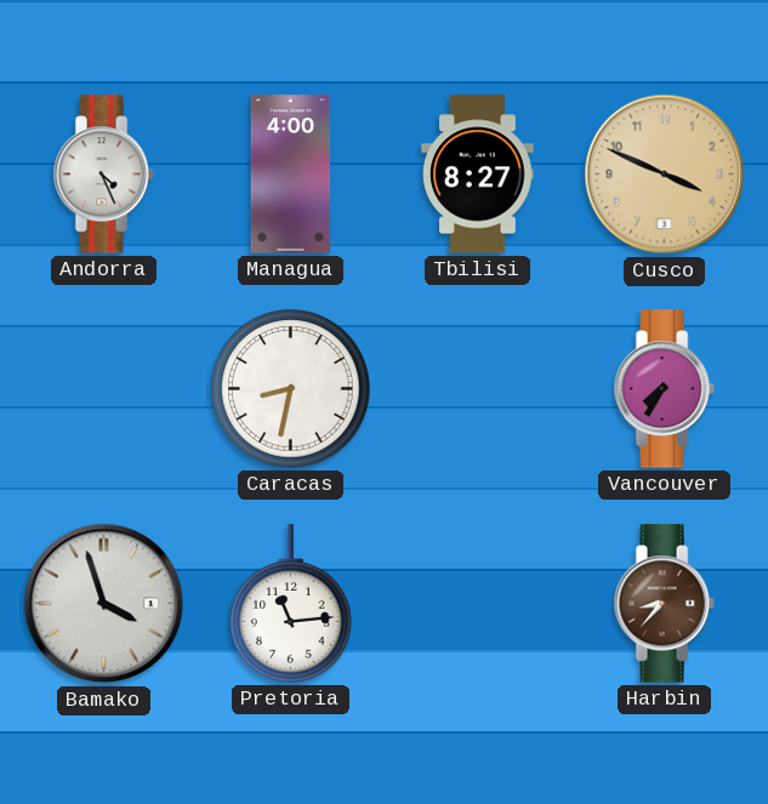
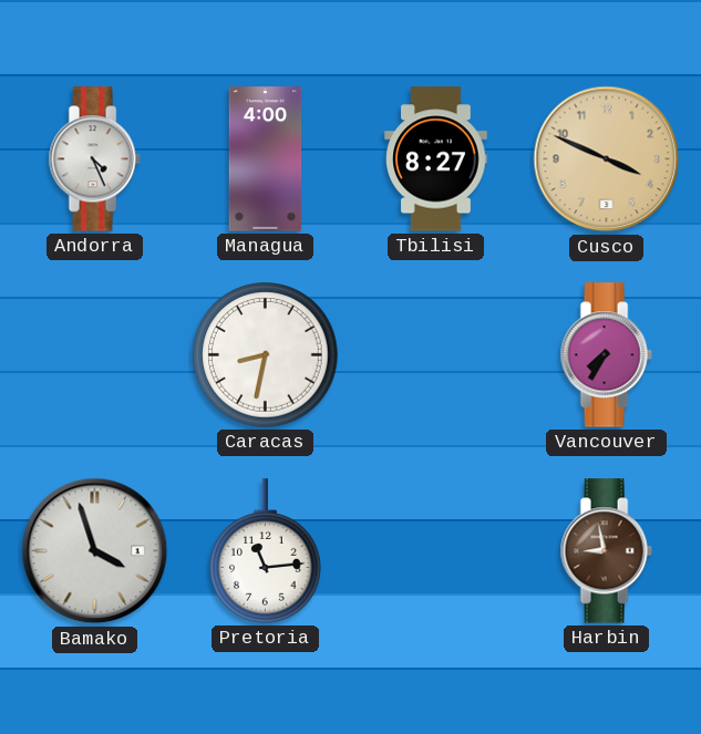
Harbin: 8:37 -> 8:58 (606, 551)
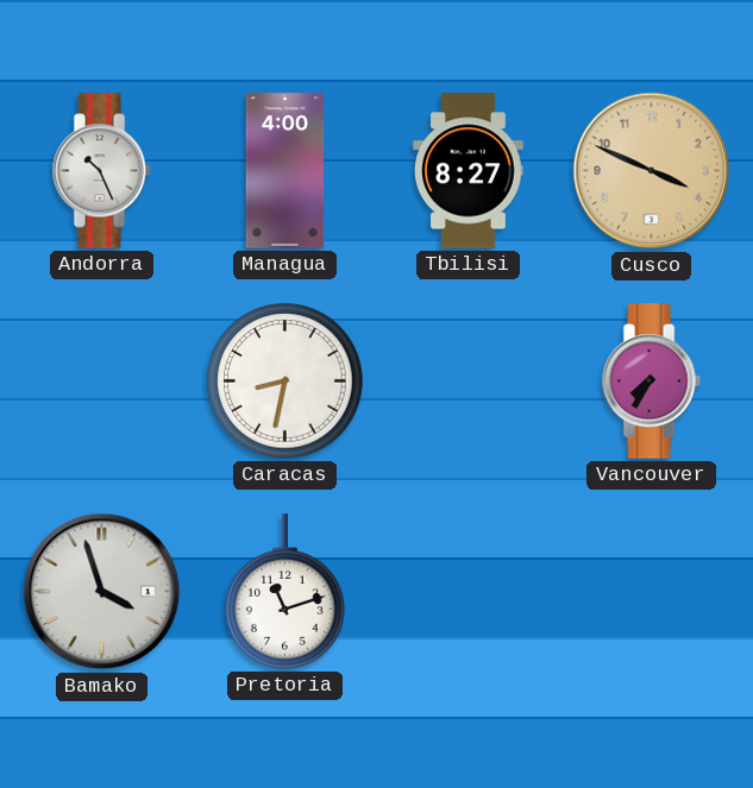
Andorra: 4:26 -> 10:26 (101, 171)
Pretoria: 11:14 -> 11:12 (285, 592)
Harbin: 8:58 -> none (606, 551)
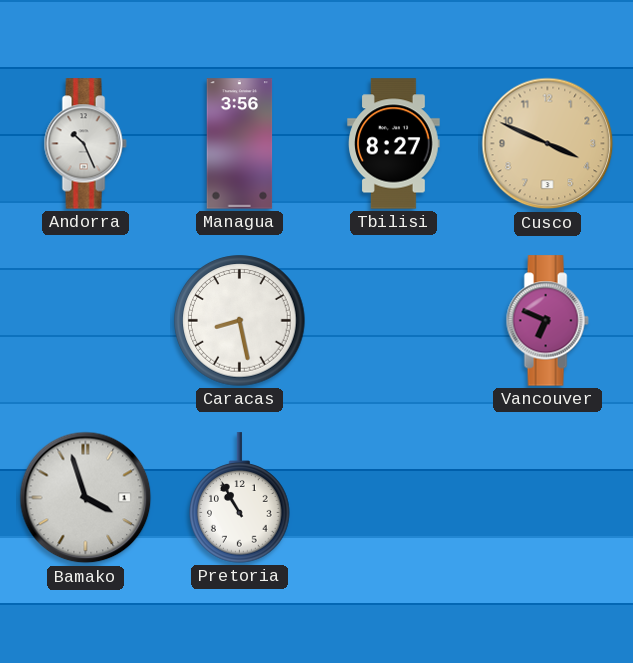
Managua: 4:00 -> 3:56 (240, 144)
Caracas: 8:32 -> 8:28 (240, 321)
Vancouver: 7:35 -> 6:49 (547, 321)
Pretoria: 11:12 -> 10:55 (240, 498)
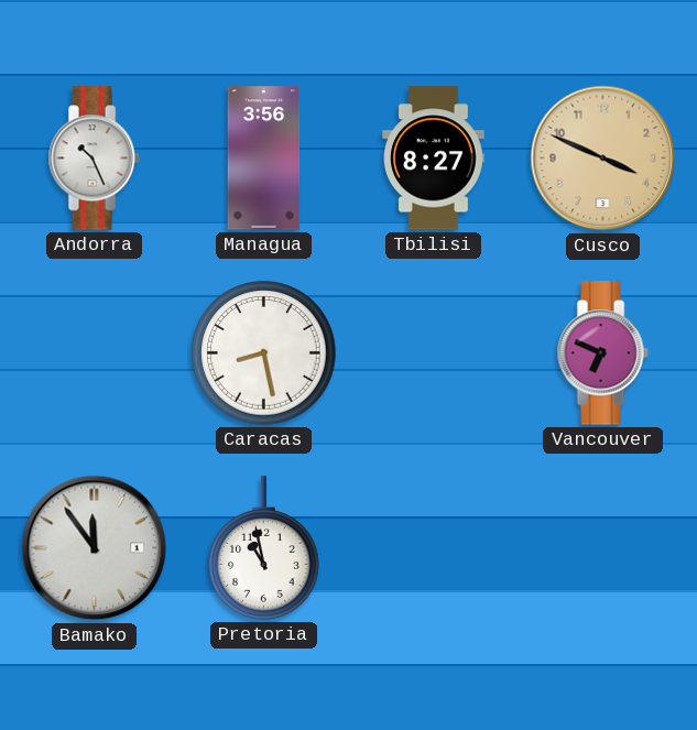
Bamako: 3:57 -> 11:54 (95, 548)
Pretoria: 10:55 -> 10:58 (264, 548)
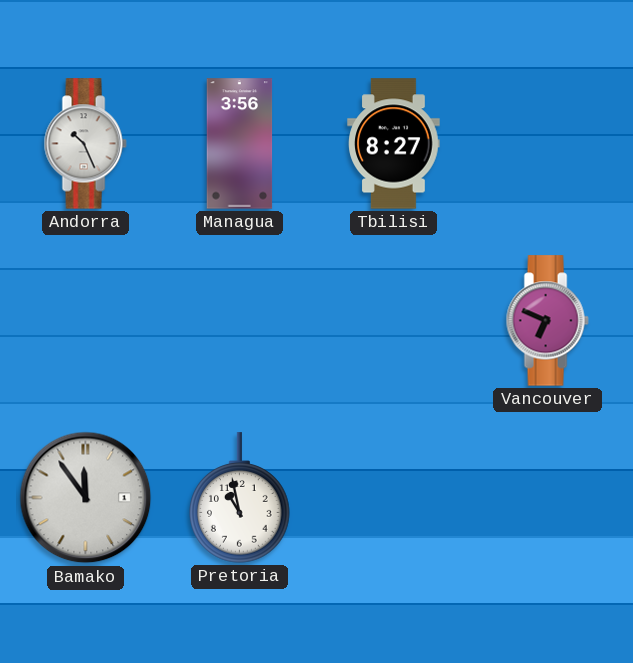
Cusco: 3:49 -> none (603, 159)
Caracas: 8:28 -> none (264, 353)
